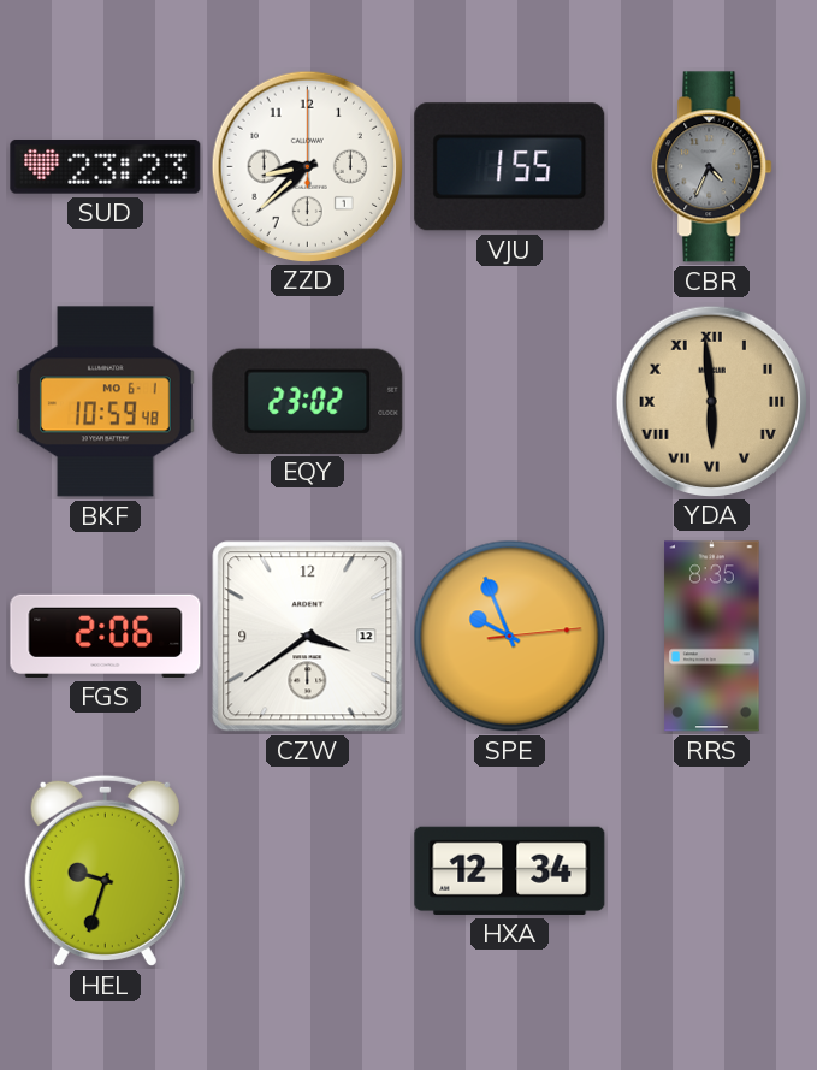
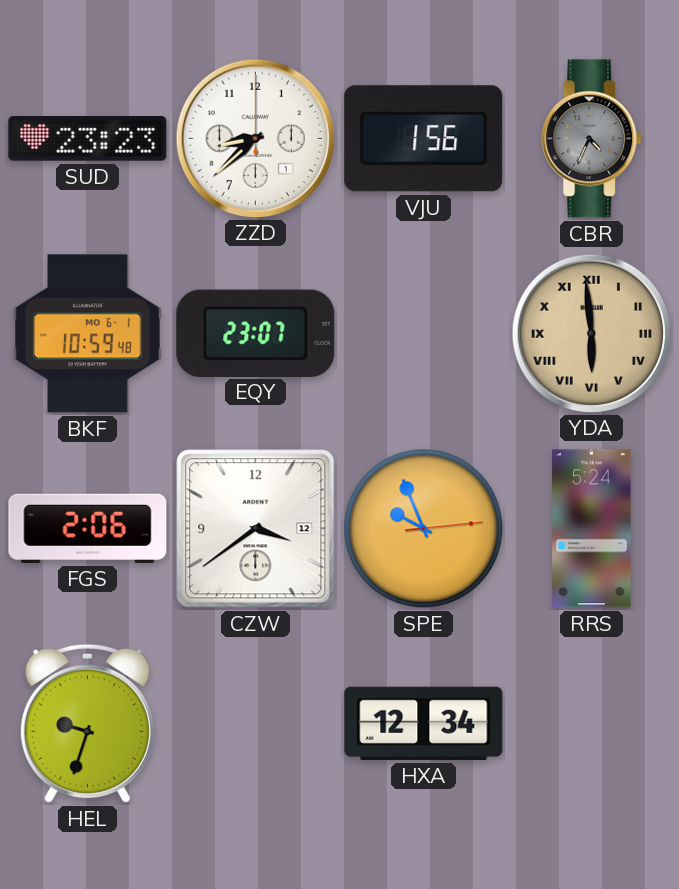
VJU: 1:55 -> 1:56 (424, 139)
EQY: 23:02 -> 23:07 (256, 333)
RRS: 8:35 -> 5:24 (592, 529)
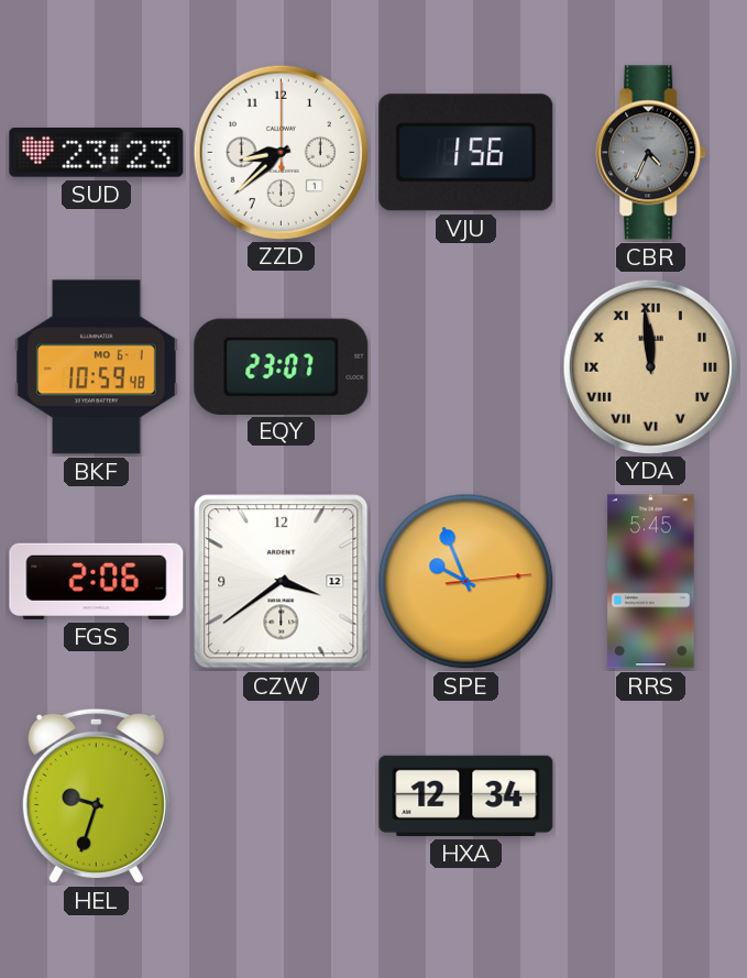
YDA: 5:59 -> 11:59 (650, 366)
RRS: 5:24 -> 5:45 (651, 582)
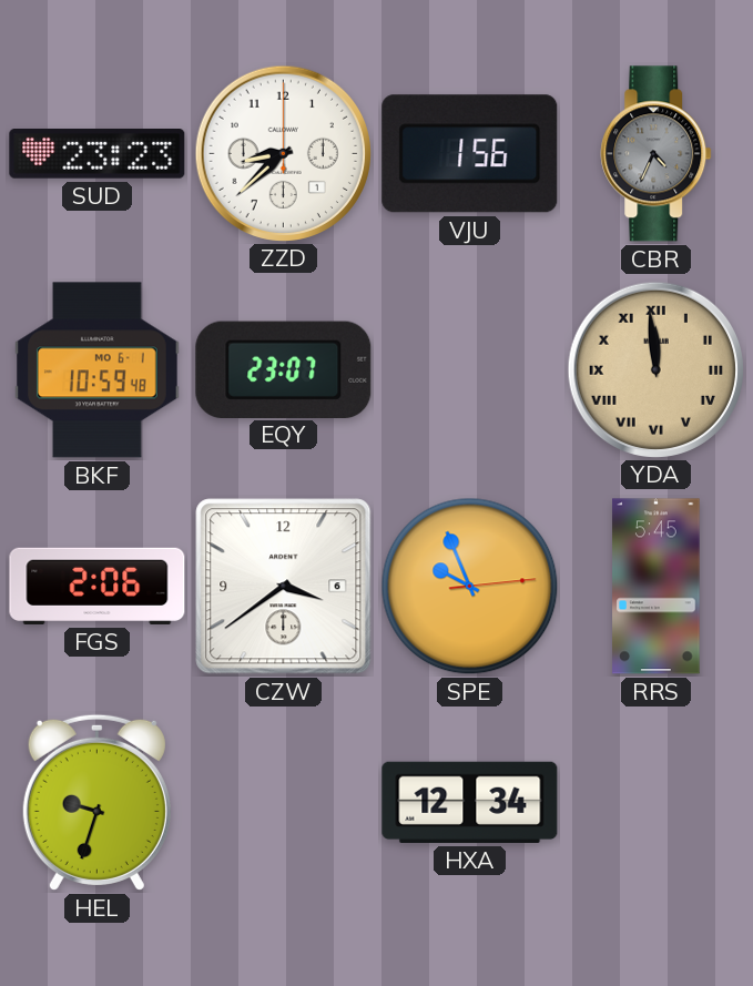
CZW date: 12 -> 6 (284, 587)
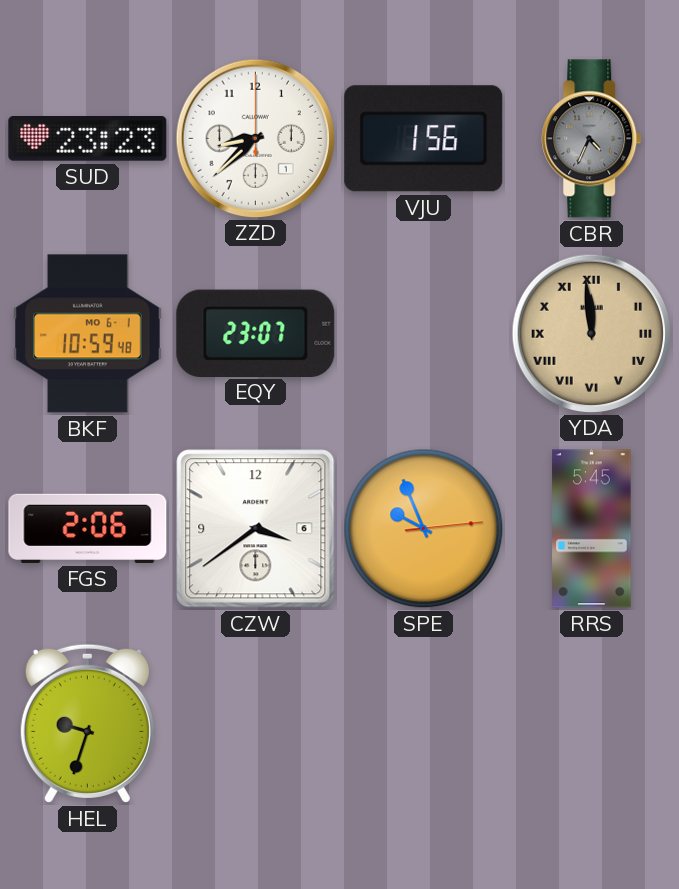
HXA: 12:34 -> none (470, 802)
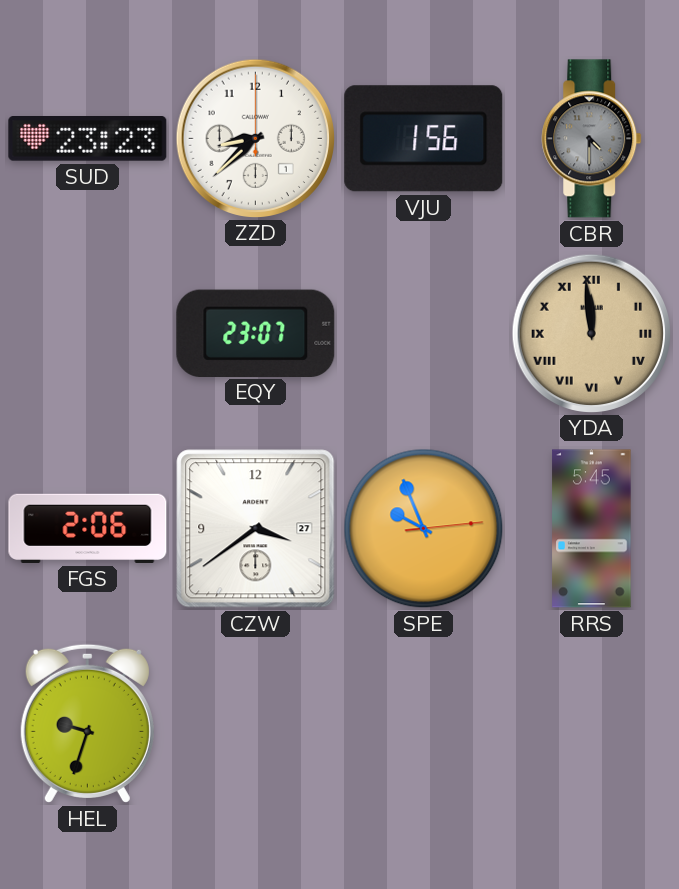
CBR: 4:34 -> 4:30 (592, 139)
BKF: 10:59 -> none (88, 334)
CZW date: 6 -> 27 (256, 529)
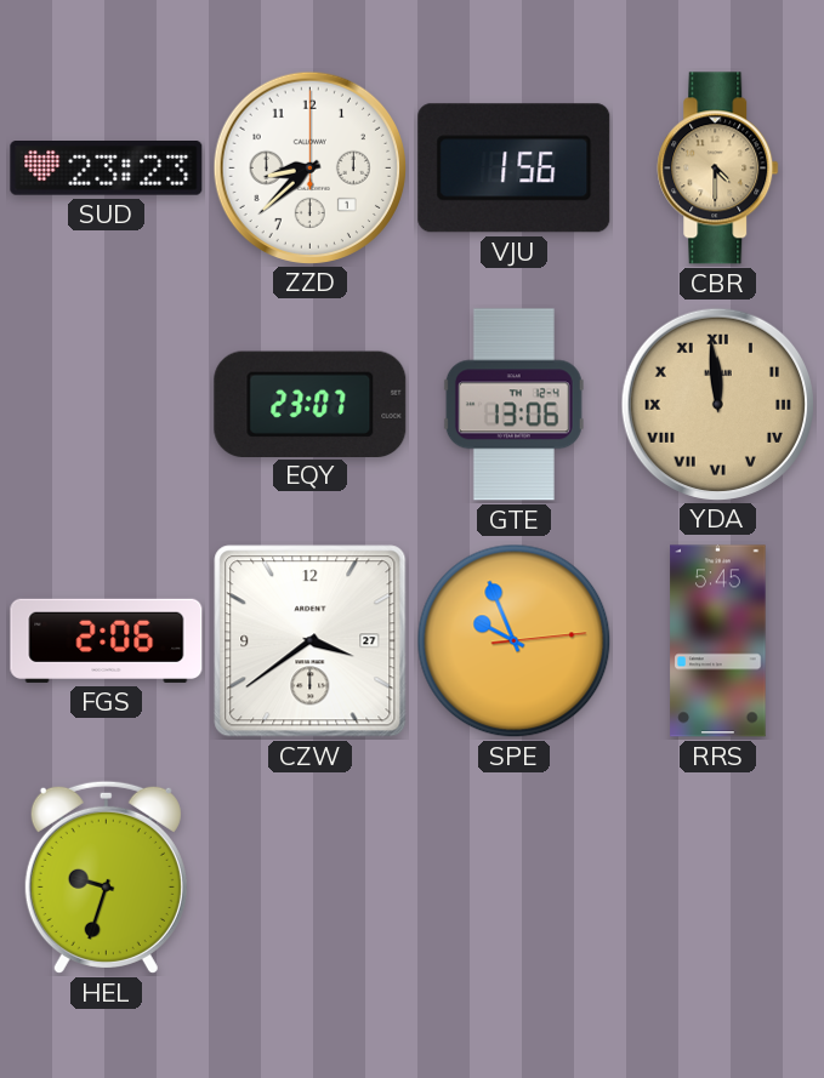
CBR dial: grey -> champagne (718, 169)
GTE: none -> 13:06 (513, 405)
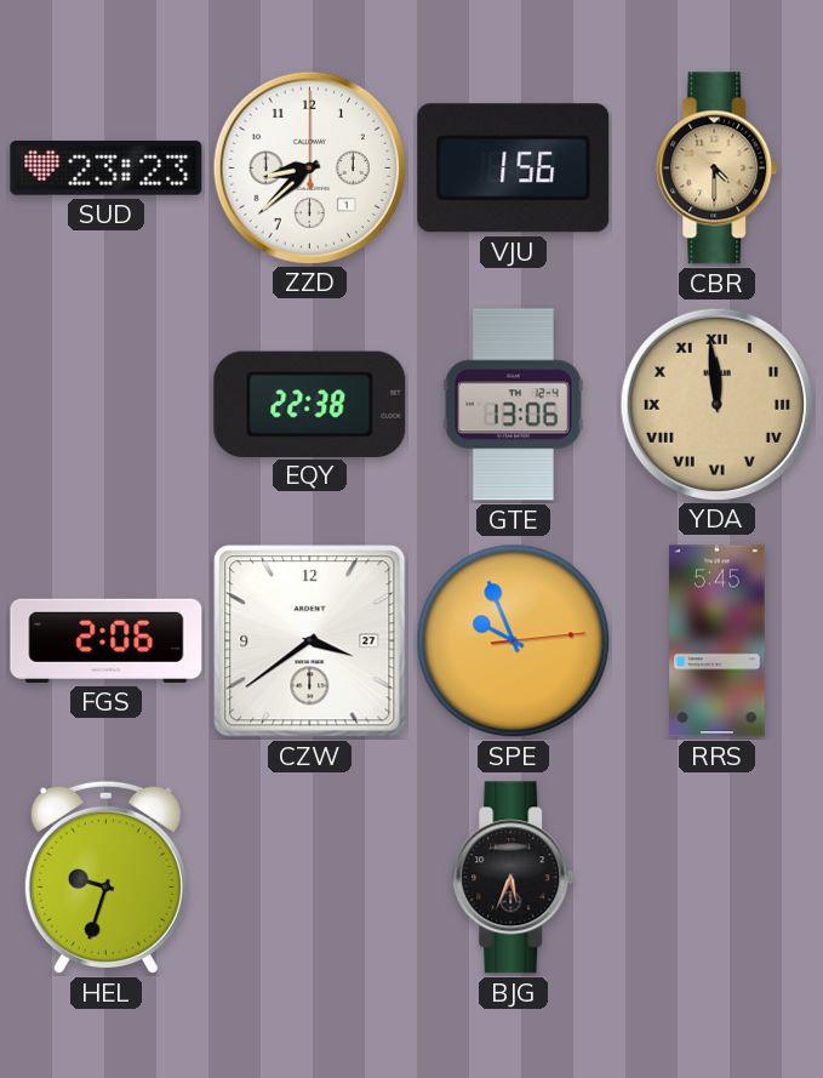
EQY: 23:07 -> 22:38 (310, 404)
BJG: none -> 5:34 (514, 878)
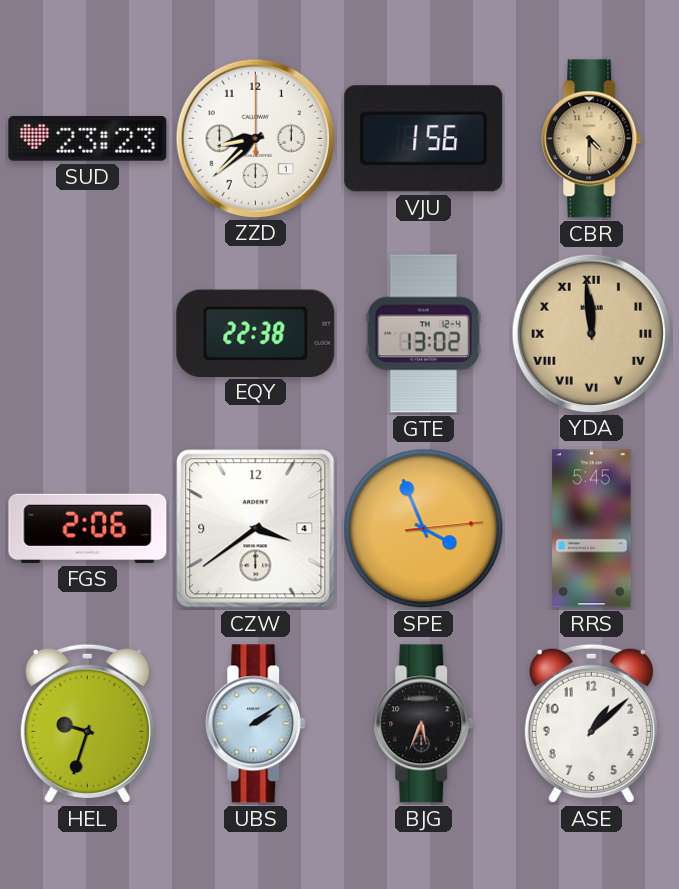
GTE: 13:06 -> 13:02 (423, 334)
CZW date: 27 -> 4 (256, 529)
SPE: 9:56 -> 3:56 (424, 529)
UBS: none -> 2:09 (256, 724)
ASE: none -> 1:08 (591, 723)
